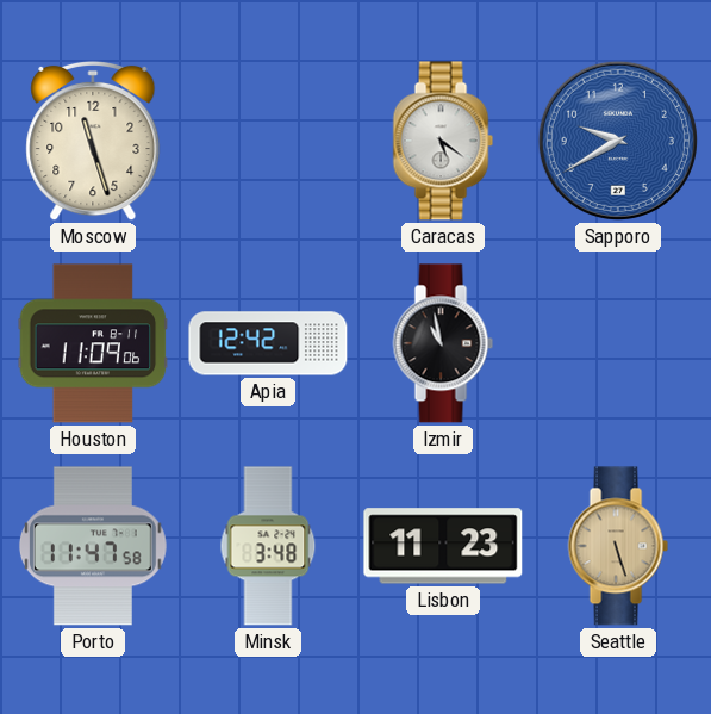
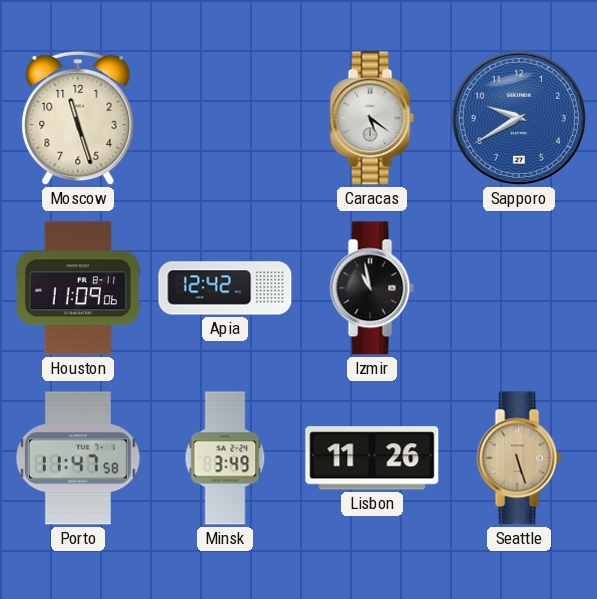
Minsk: 3:48 -> 3:49 (225, 458)
Lisbon: 11:23 -> 11:26 (372, 458)
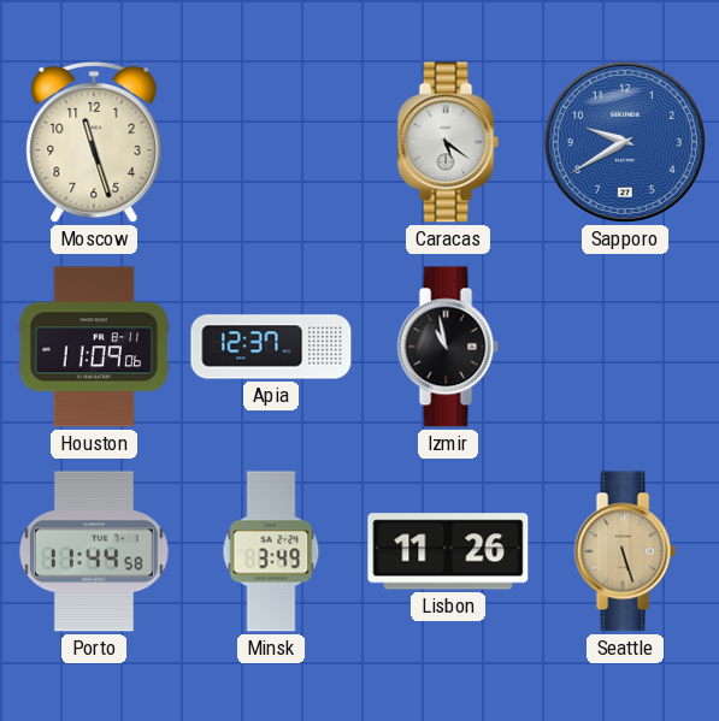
Apia: 12:42 -> 12:37 (271, 347)
Porto: 11:47 -> 11:44 (94, 551)
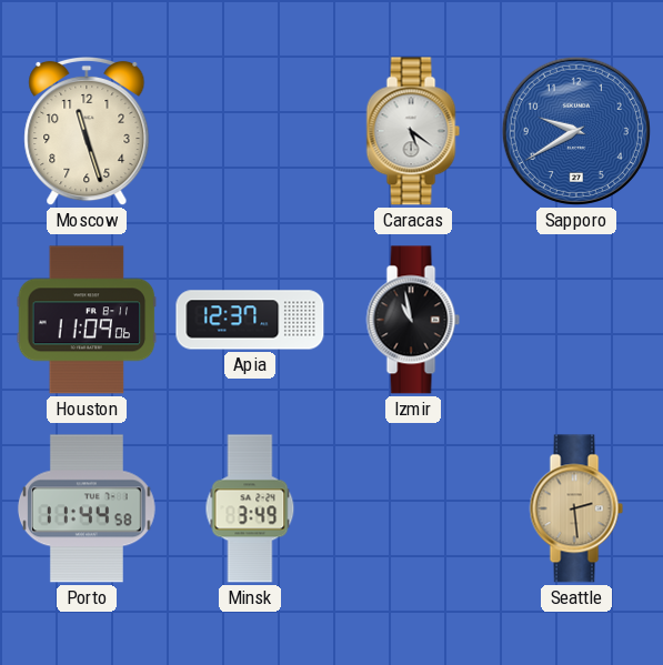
Lisbon: 11:26 -> none (448, 551)
Seattle: 5:27 -> 2:29 (576, 508)
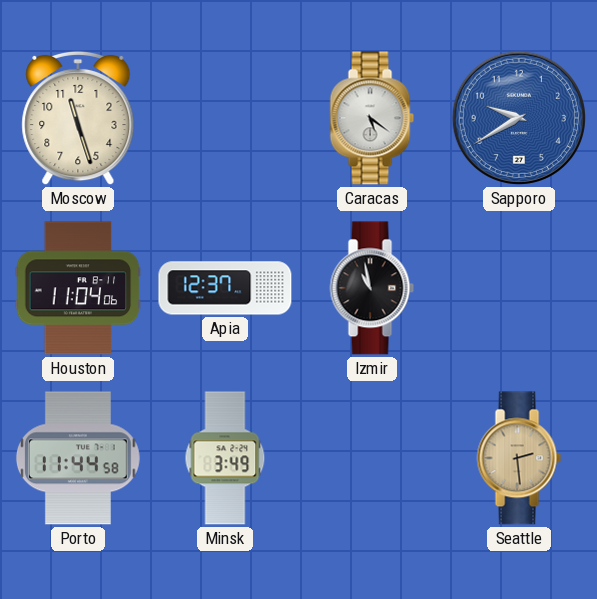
Houston: 11:09 -> 11:04 (78, 288)
